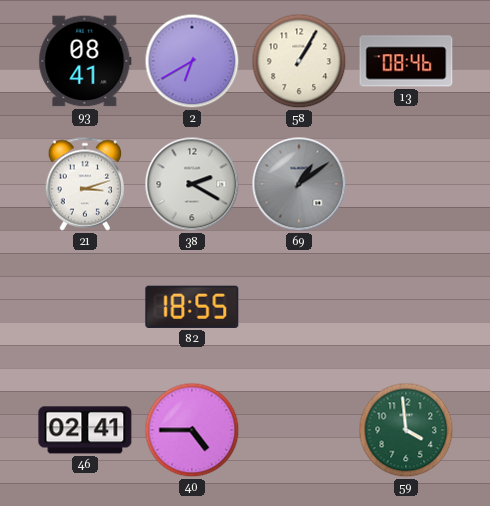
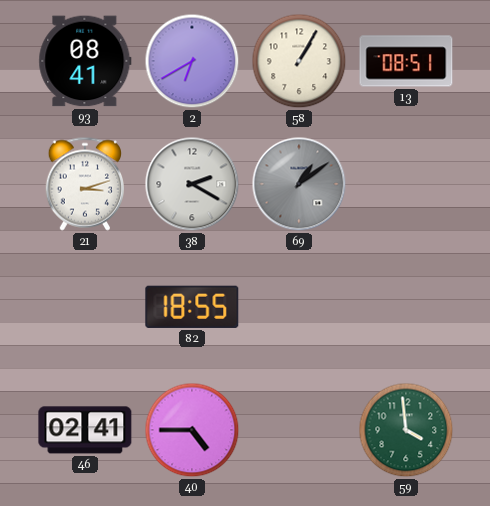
13: 08:46 -> 08:51 (406, 61)
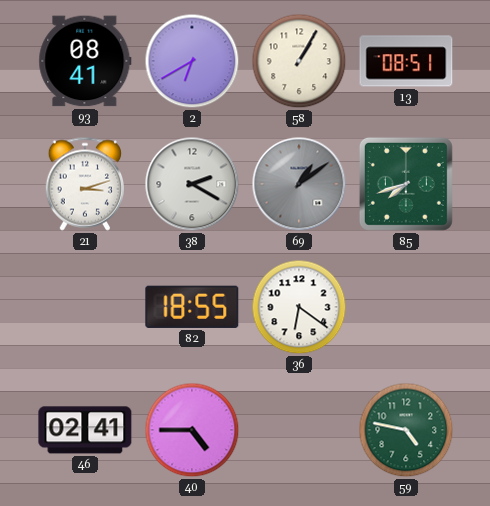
85: none -> 7:42 (406, 184)
36: none -> 6:21 (299, 307)
59: 3:59 -> 4:47 (406, 430)
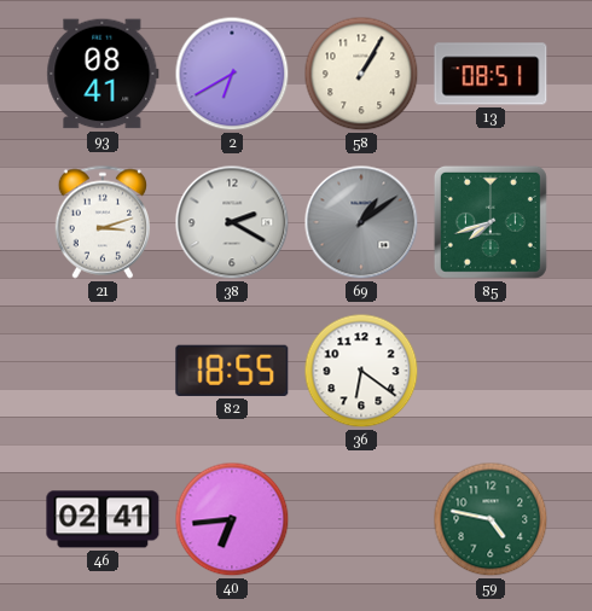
40: 4:45 -> 6:44 (232, 519)
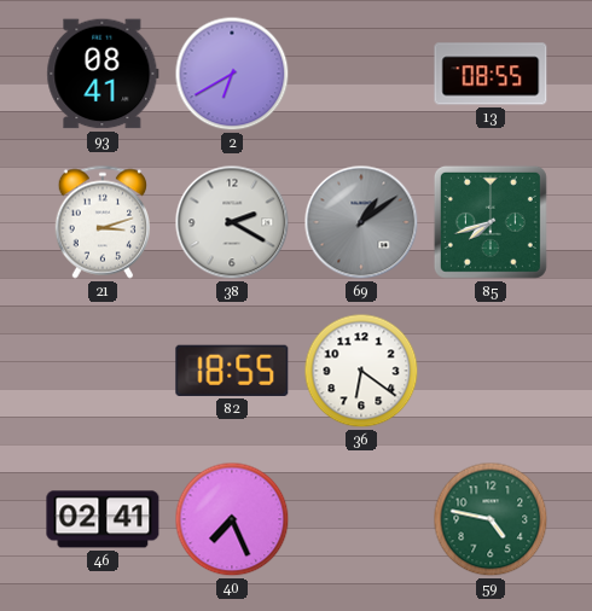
58: 1:05 -> none (361, 74)
13: 08:51 -> 08:55 (491, 74)
40: 6:44 -> 7:26 (232, 519)
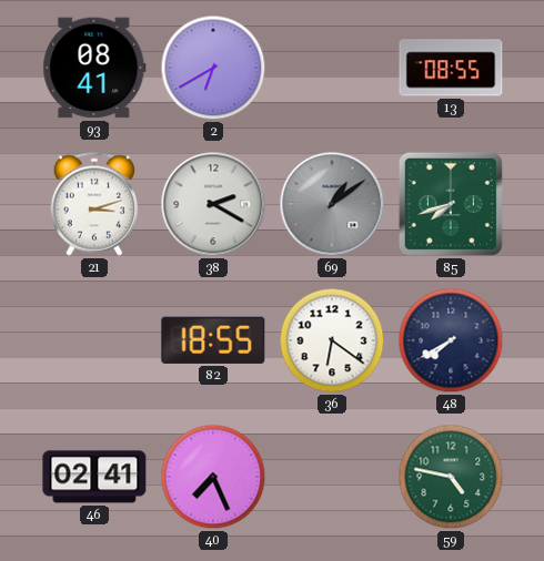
48: none -> 7:40 (451, 340)
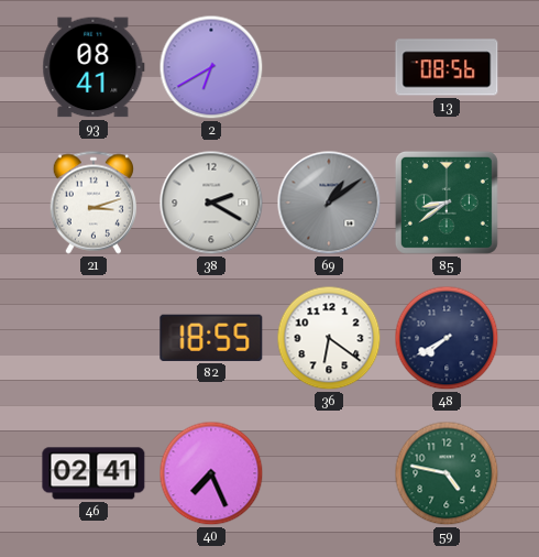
13: 08:55 -> 08:56 (447, 67)
85: 7:42 -> 8:39 (447, 203)
